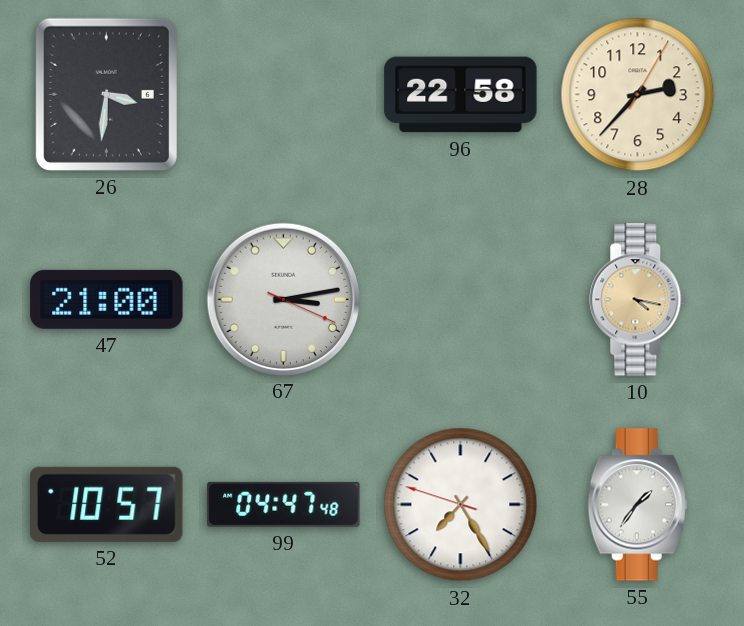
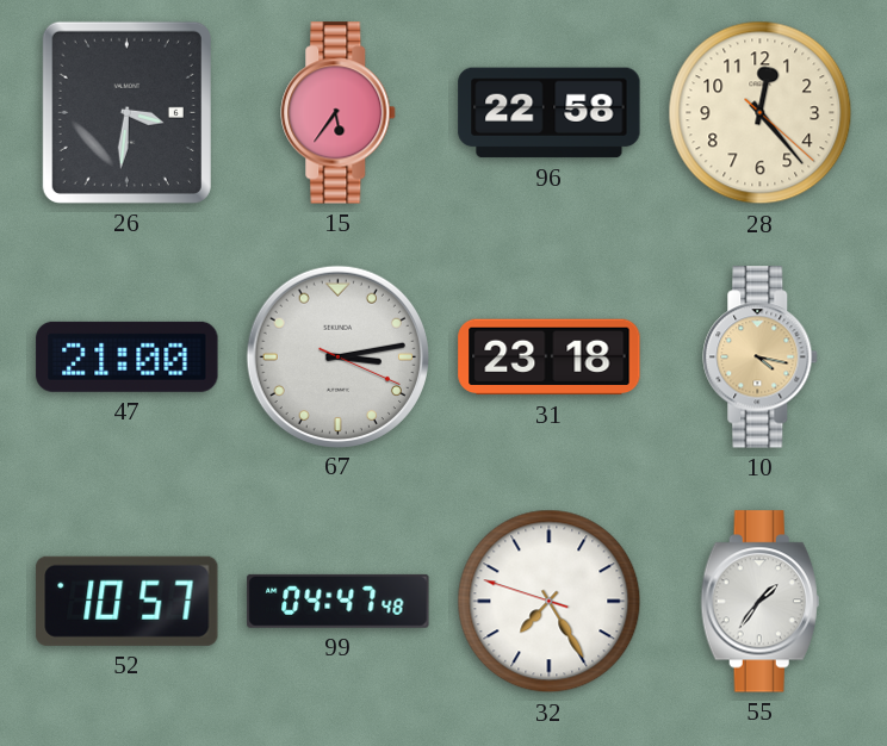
15: none -> 5:36 (339, 113)
28: 2:37 -> 12:23 (761, 113)
31: none -> 23:18 (550, 358)
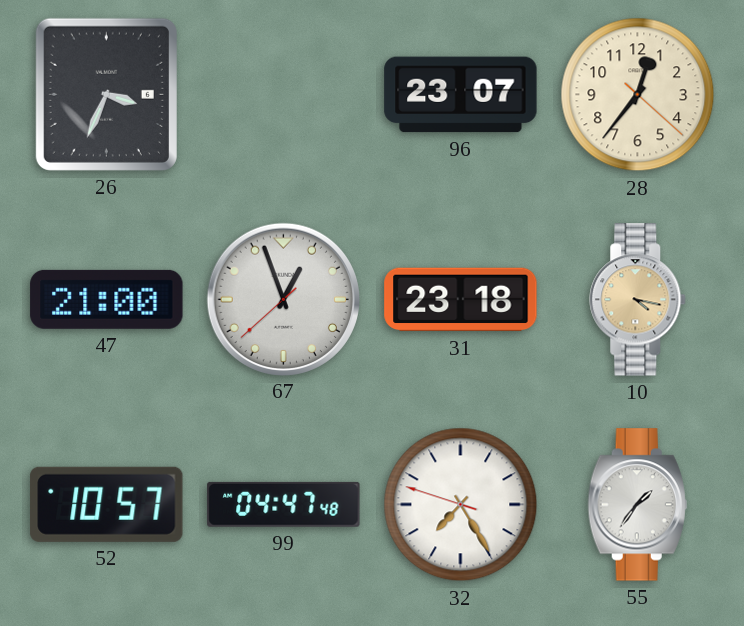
26: 3:31 -> 3:34 (106, 94)
15: 5:36 -> none (339, 113)
96: 22:58 -> 23:07 (461, 95)
28: 12:23 -> 12:36 (638, 95)
67: 3:13 -> 12:56 (283, 299)
